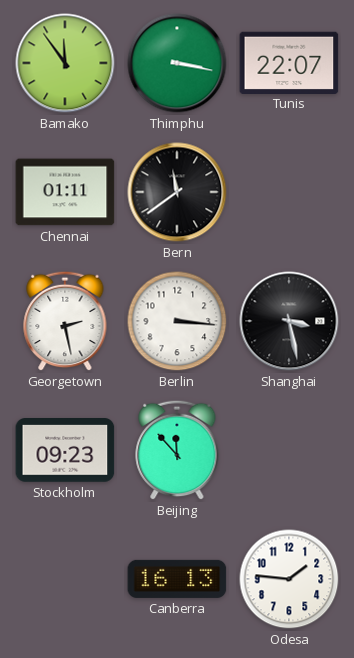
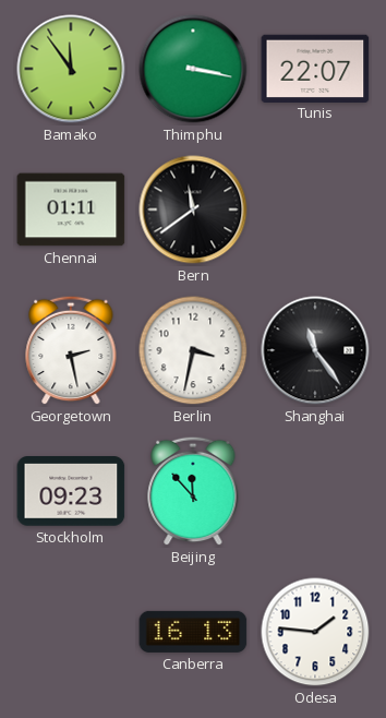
Berlin: 3:16 -> 3:32 (193, 350)
Shanghai: 3:28 -> 11:24 (315, 350)
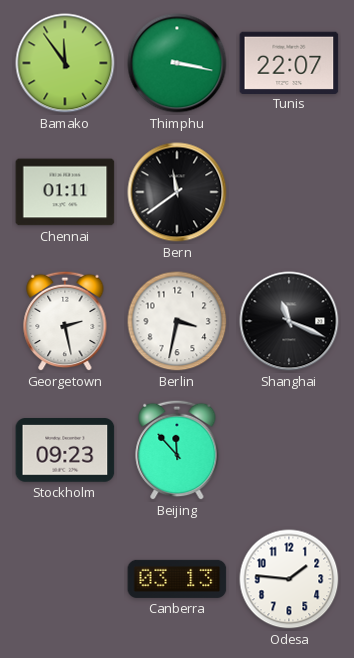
Shanghai: 11:24 -> 11:19 (289, 321)
Canberra: 16:13 -> 03:13 (177, 579)
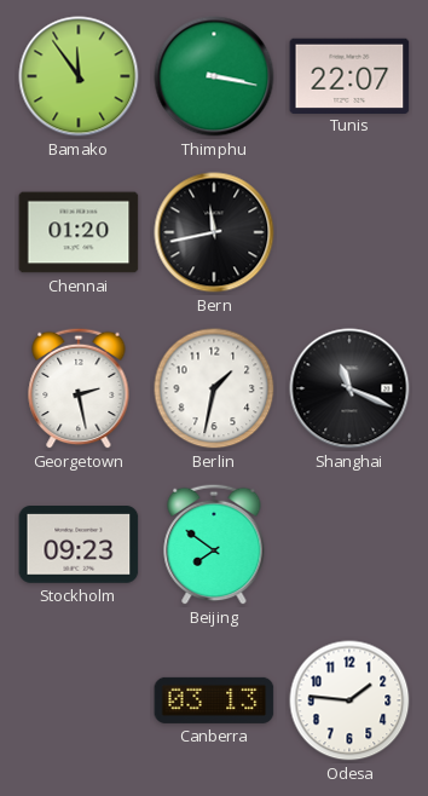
Chennai: 01:11 -> 01:20 (79, 232)
Bern: 11:39 -> 11:43 (214, 232)
Berlin: 3:32 -> 1:32 (214, 388)
Beijing: 11:53 -> 7:51 (214, 544)
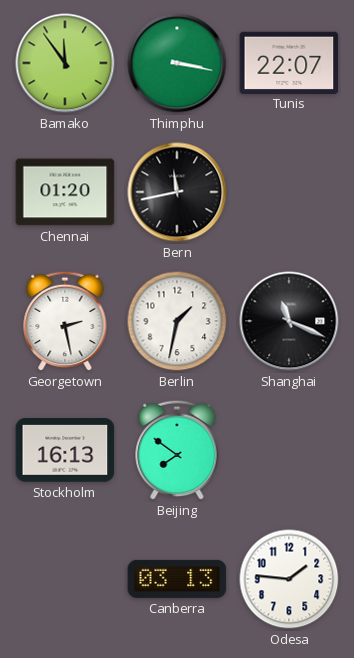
Stockholm: 09:23 -> 16:13 (65, 451)
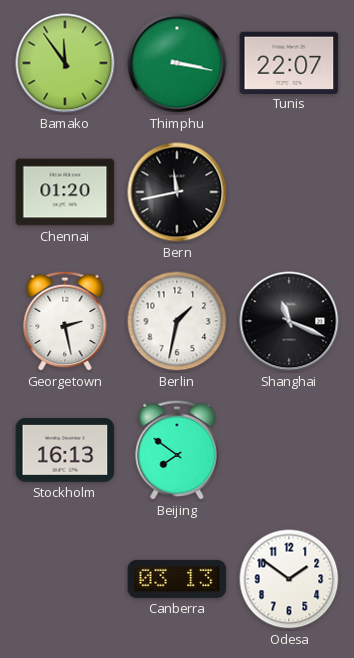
Odesa: 1:46 -> 1:51 (289, 579)
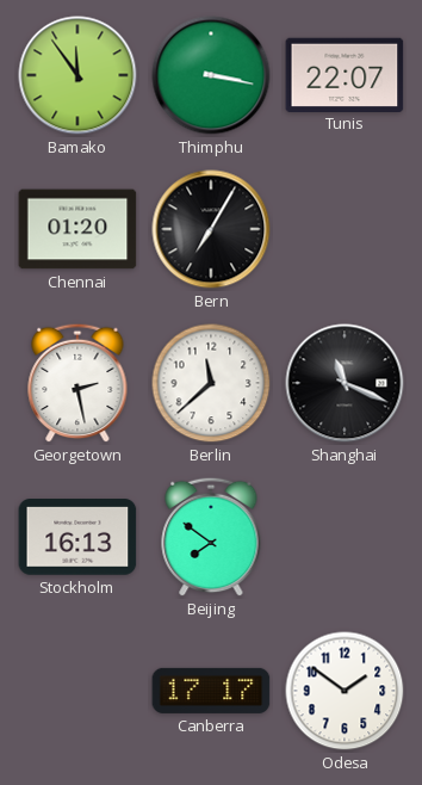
Bern: 11:43 -> 7:05 (211, 229)
Berlin: 1:32 -> 11:38 (211, 383)
Canberra: 03:13 -> 17:17 (211, 691)
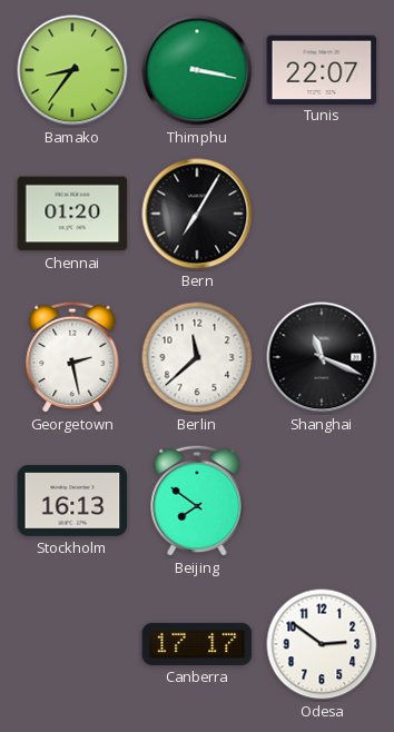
Bamako: 11:54 -> 8:36 (72, 70)
Odesa: 1:51 -> 2:51 (322, 644)
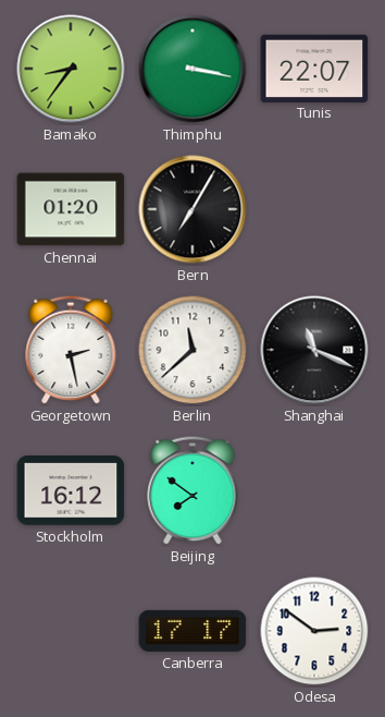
Stockholm: 16:13 -> 16:12 (71, 491)
